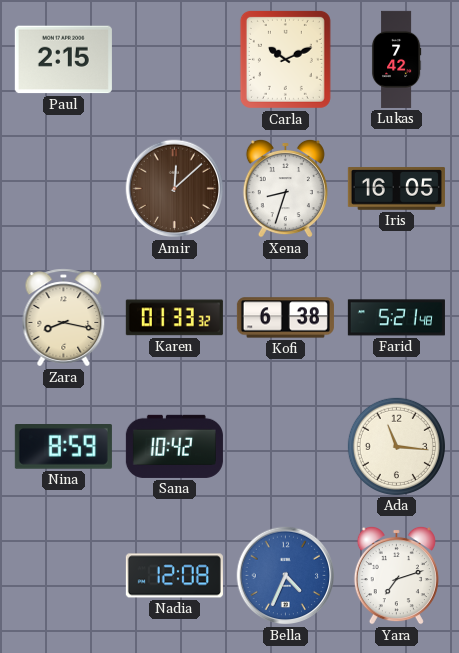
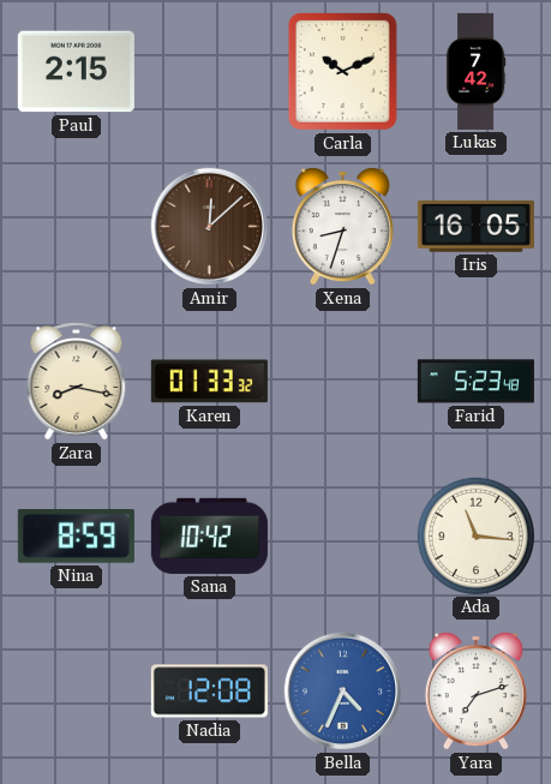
Kofi: 6:38 -> none (285, 318)
Farid: 5:21 -> 5:23 (475, 382)
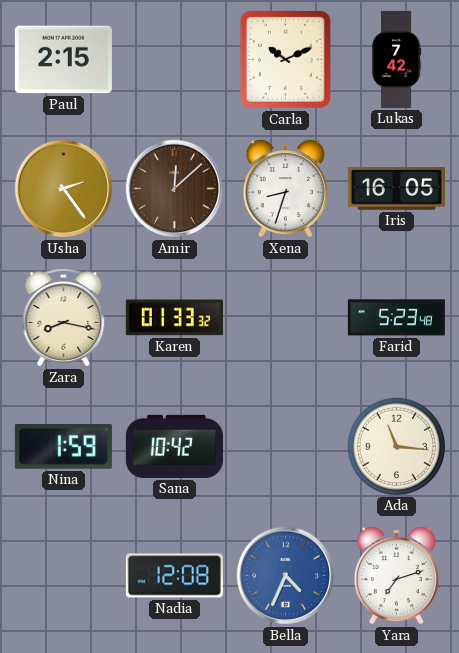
Usha: none -> 2:24 (64, 189)
Nina: 8:59 -> 1:59 (63, 447)
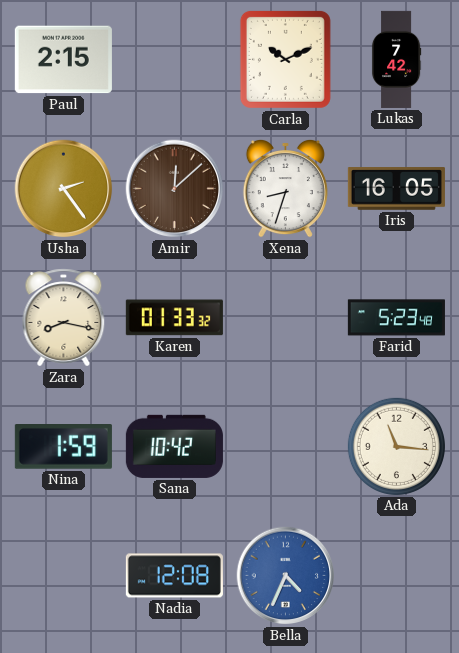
Yara: 7:12 -> none (396, 575)
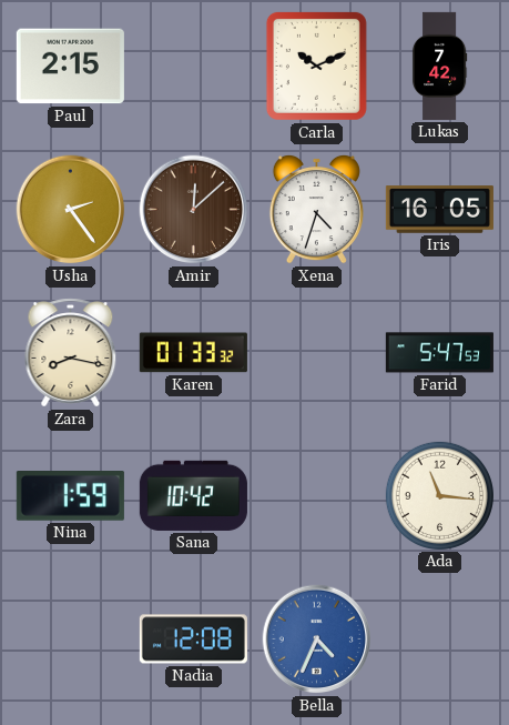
Xena: 8:33 -> 4:33 (316, 209)
Farid: 5:23 -> 5:47 (439, 353)
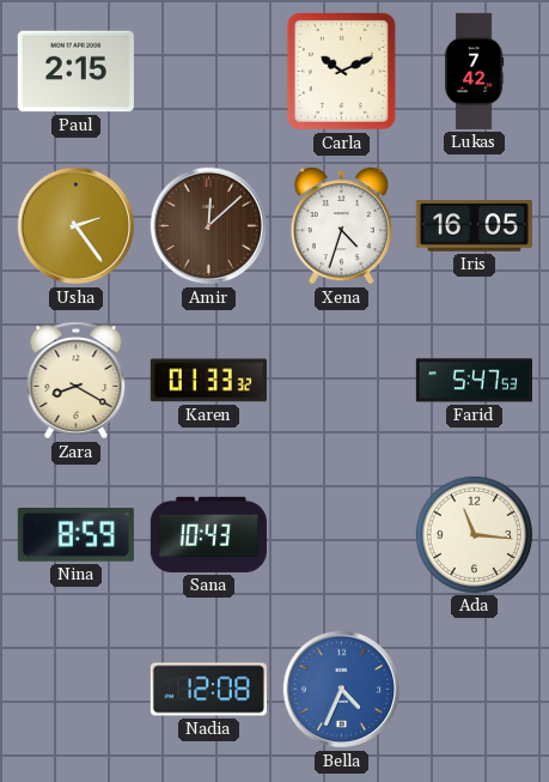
Zara: 8:17 -> 8:20 (77, 381)
Nina: 1:59 -> 8:59 (75, 535)
Sana: 10:42 -> 10:43 (208, 534)
